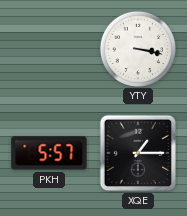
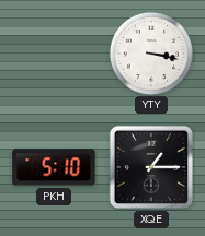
PKH: 5:57 -> 5:10 (54, 167)
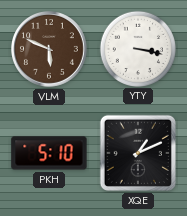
VLM: none -> 5:49 (50, 50)
XQE: 1:15 -> 1:11 (138, 153)
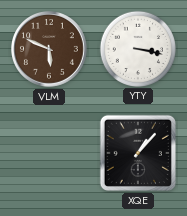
PKH: 5:10 -> none (49, 153)
XQE: 1:11 -> 1:07 (138, 153)
